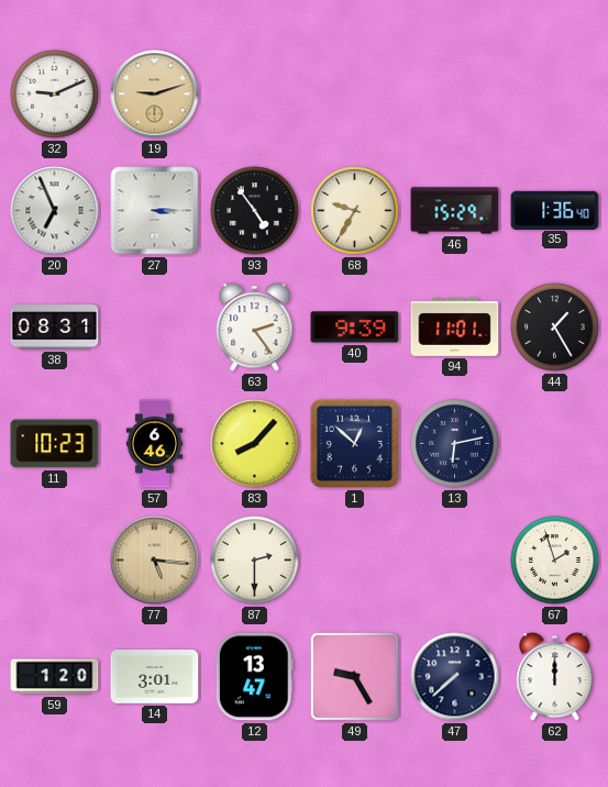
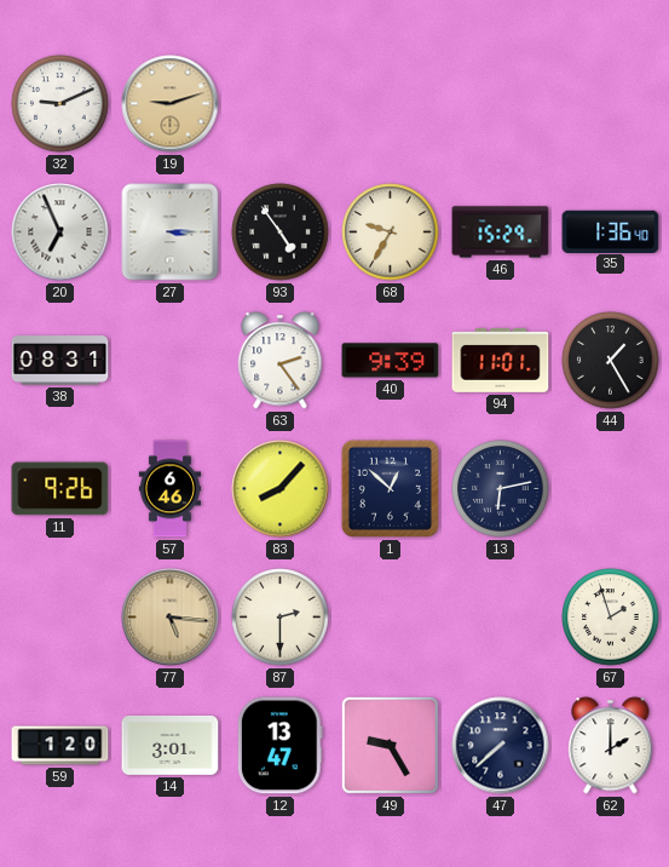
11: 10:23 -> 9:26 (60, 489)
62: 12:00 -> 2:00 (611, 746)
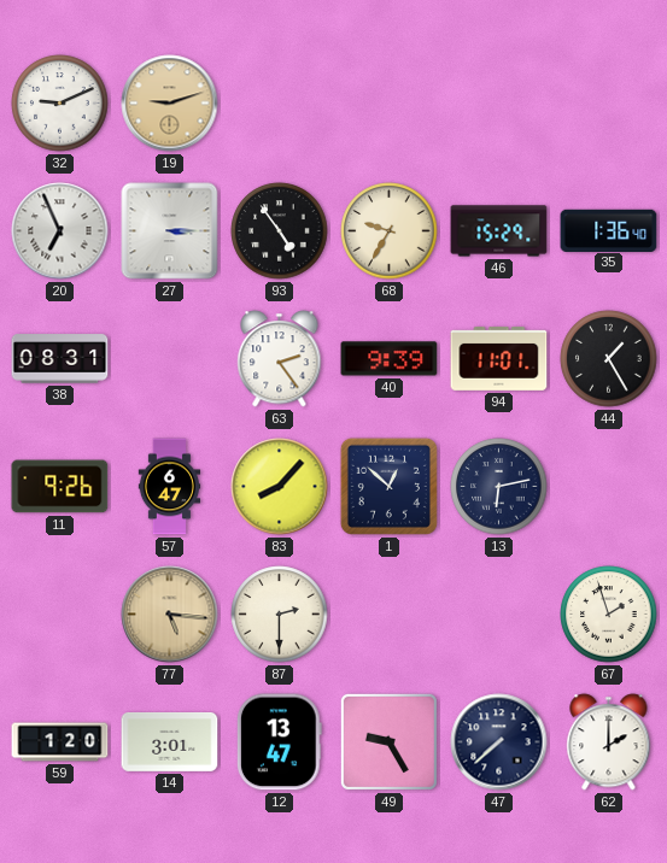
57: 6:46 -> 6:47 (170, 487)
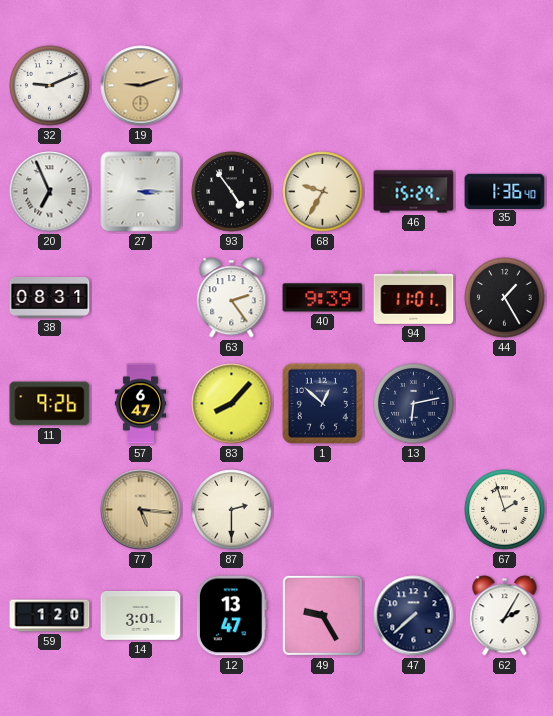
62: 2:00 -> 2:05 (505, 616)
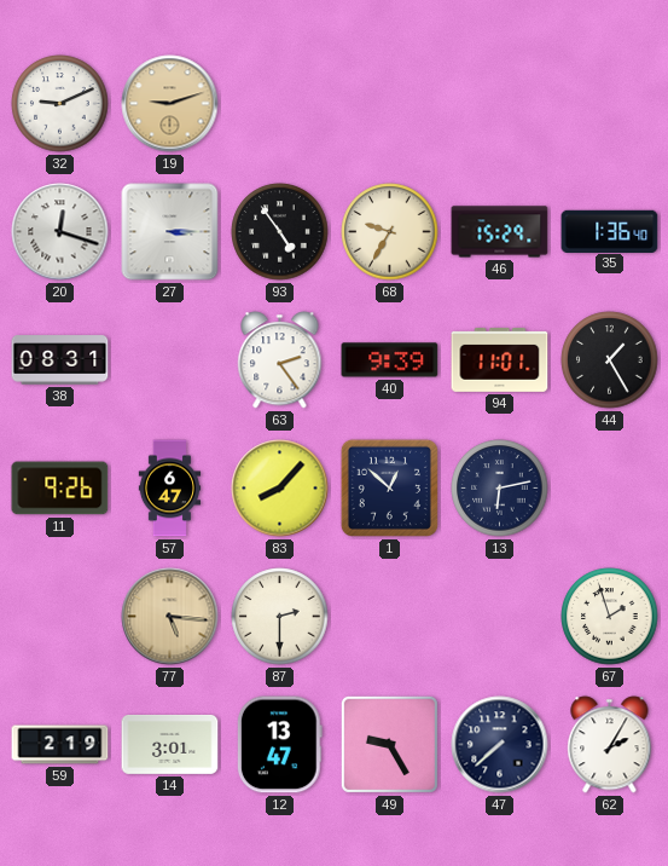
20: 6:56 -> 12:18 (60, 232)
59: 1:20 -> 2:19 (60, 745)
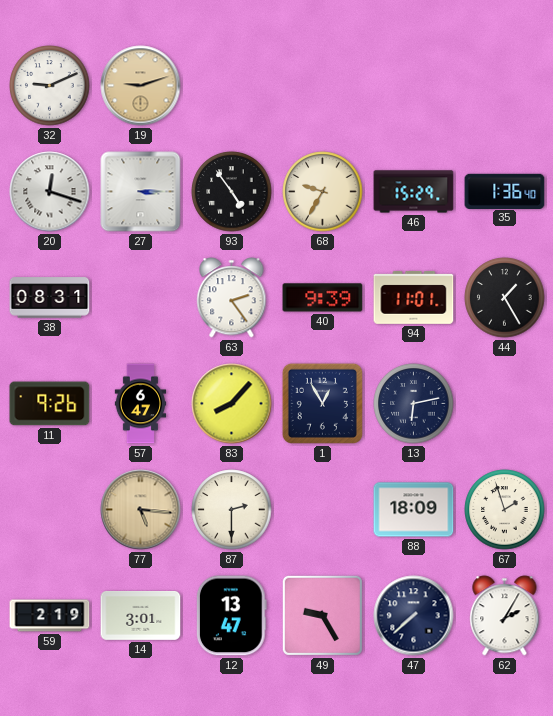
1: 12:52 -> 12:55 (322, 403)
88: none -> 18:09 (414, 510)
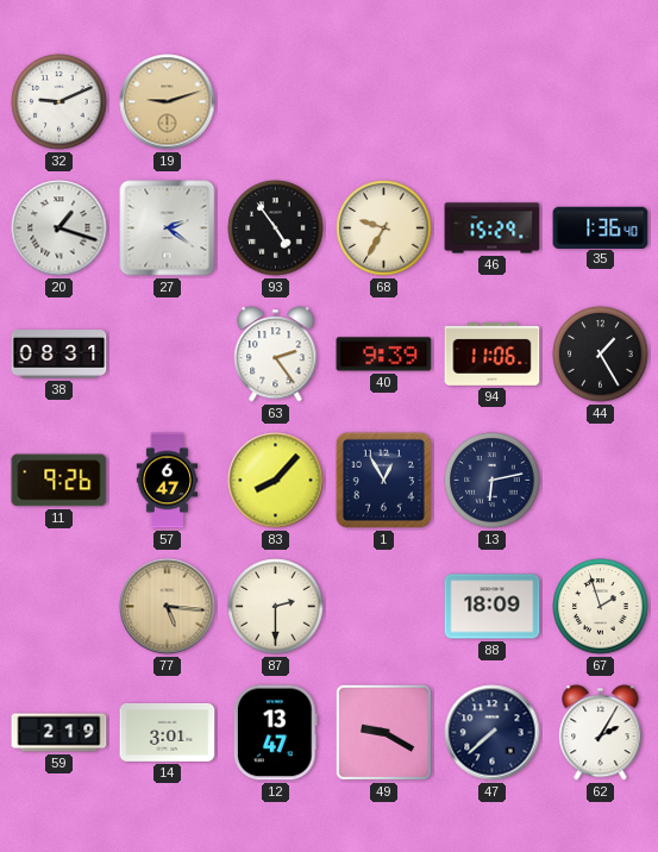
20: 12:18 -> 1:18 (59, 228)
27: 3:15 -> 2:21 (168, 228)
94: 11:01 -> 11:06 (493, 353)
49: 9:25 -> 9:20 (383, 732)
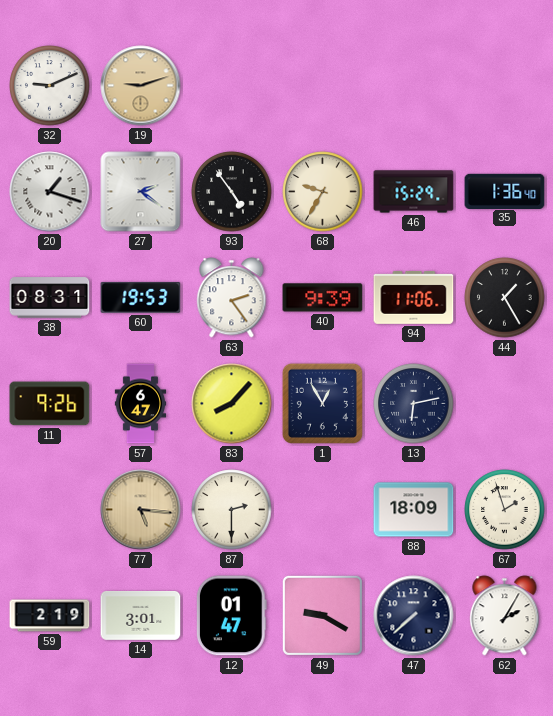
60: none -> 19:53 (141, 297)
12: 13:47 -> 01:47 (231, 616)
